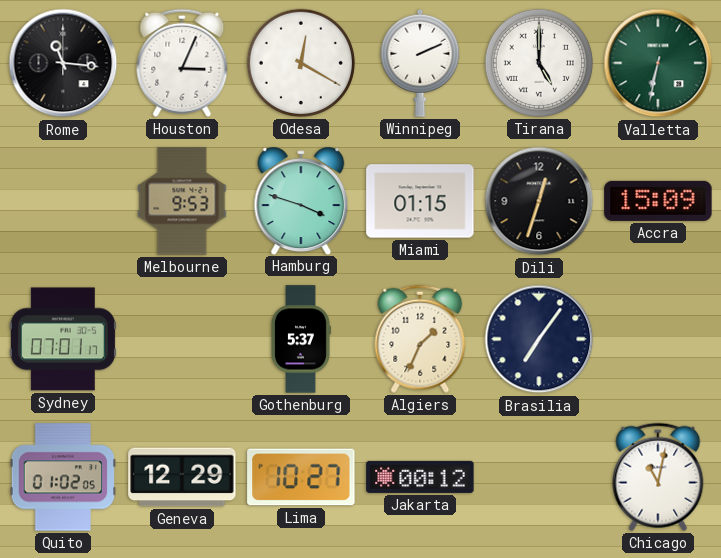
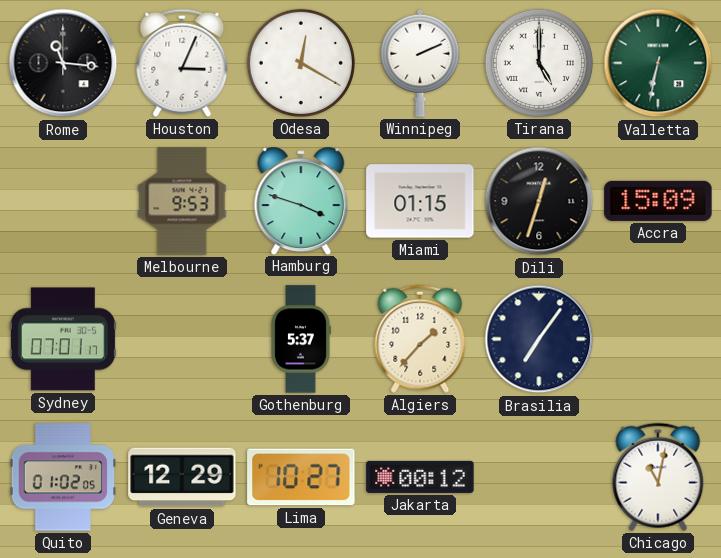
Algiers: 1:34 -> 1:37 (420, 339)
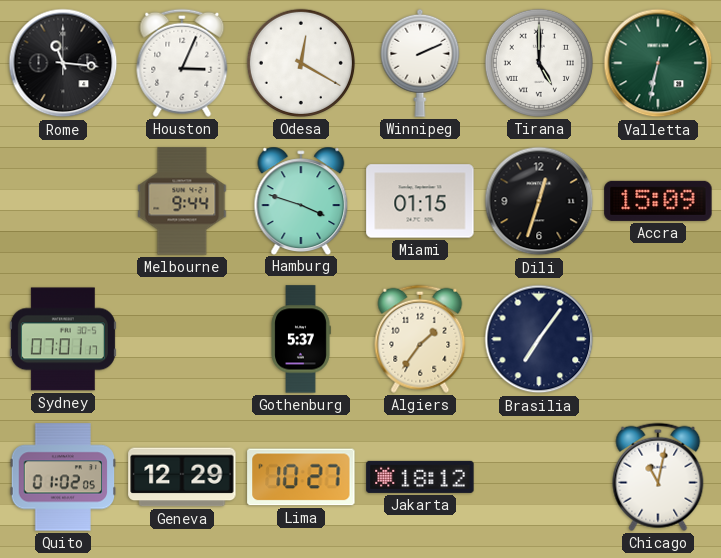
Melbourne: 9:53 -> 9:44 (182, 201)
Algiers: 1:37 -> 1:36 (420, 339)
Jakarta: 00:12 -> 18:12 (420, 477)
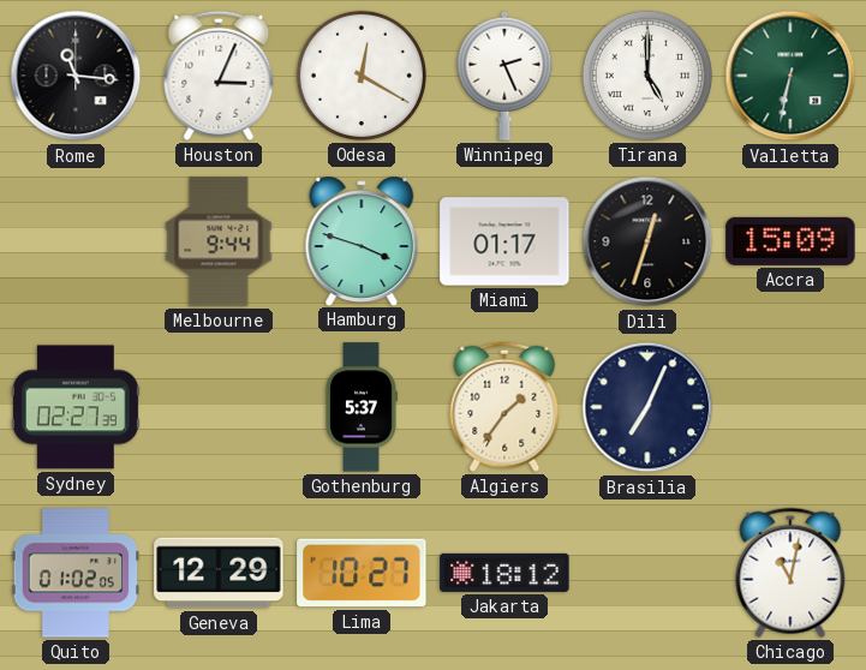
Winnipeg: 2:11 -> 2:26 (504, 76)
Miami: 01:15 -> 01:17 (504, 241)
Sydney: 07:01 -> 02:27 (76, 407)
Brasilia: 7:06 -> 7:04 (647, 407)
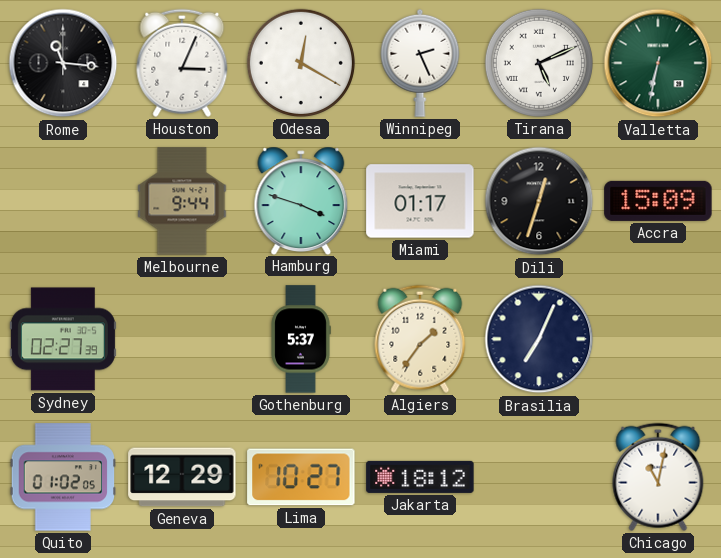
Tirana: 5:00 -> 5:11 (539, 63)
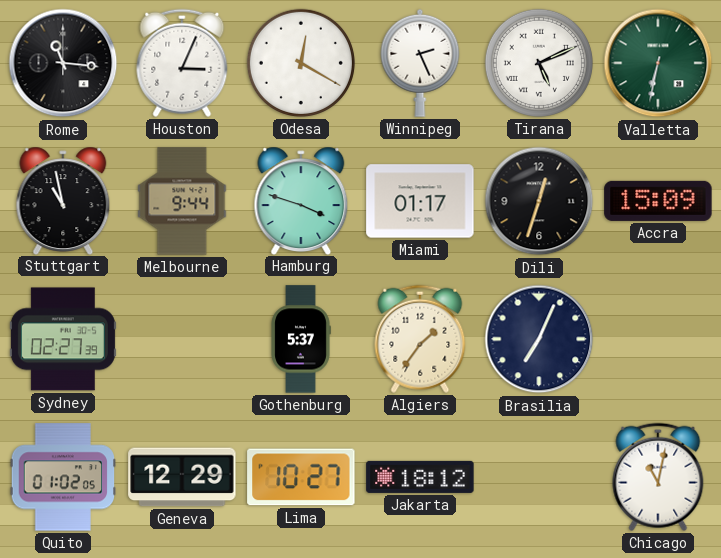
Stuttgart: none -> 10:58 (63, 200)
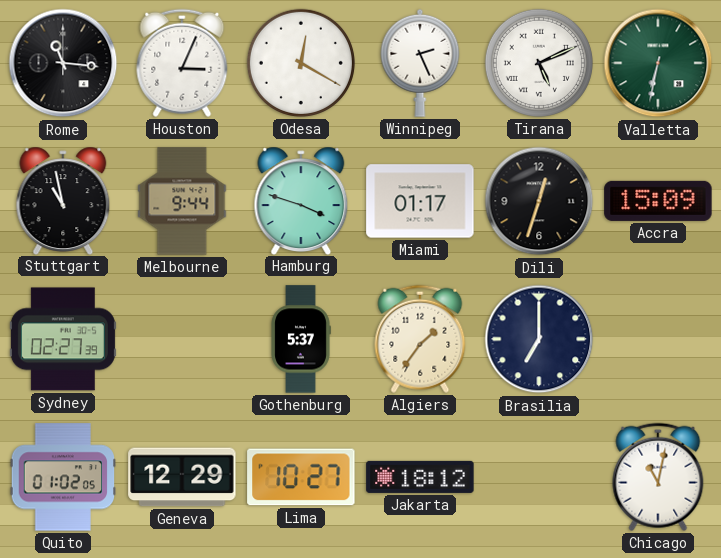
Brasilia: 7:04 -> 7:00 (539, 339)
